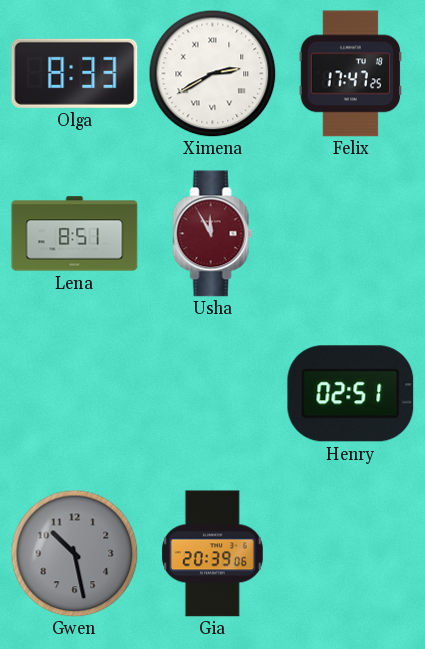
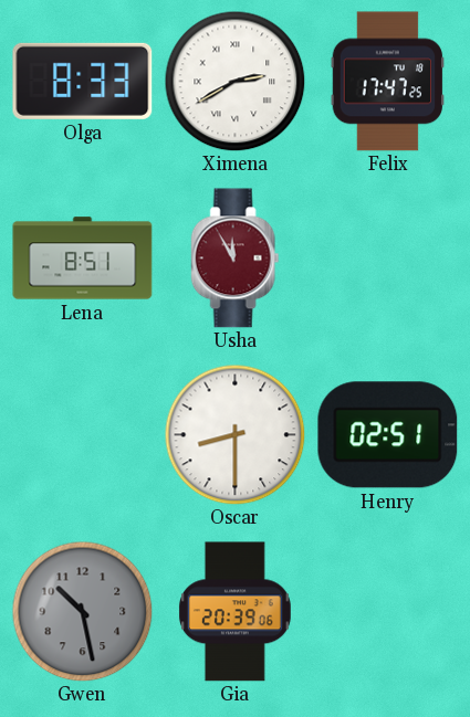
Oscar: none -> 8:30 (234, 434)
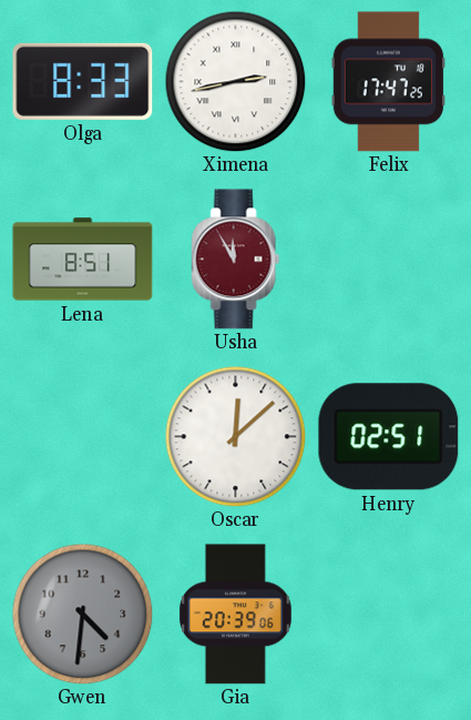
Ximena: 2:40 -> 2:43 (235, 81)
Oscar: 8:30 -> 12:08 (235, 436)
Gwen: 10:28 -> 4:31 (82, 613)
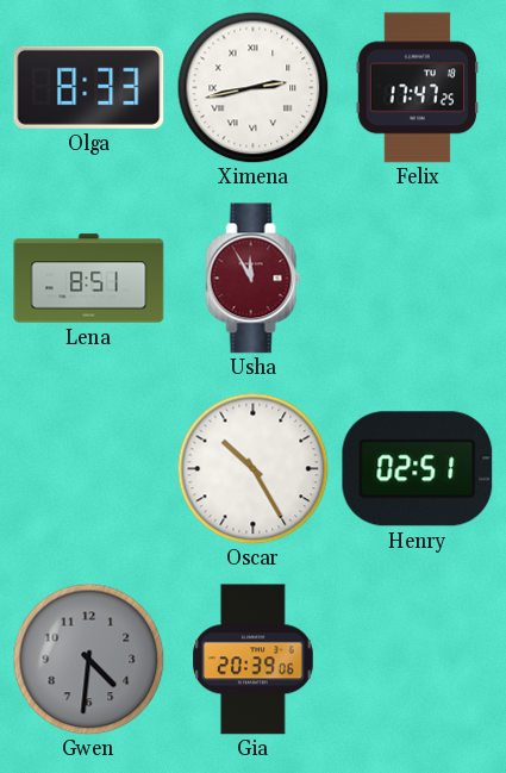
Oscar: 12:08 -> 10:25 (252, 468)
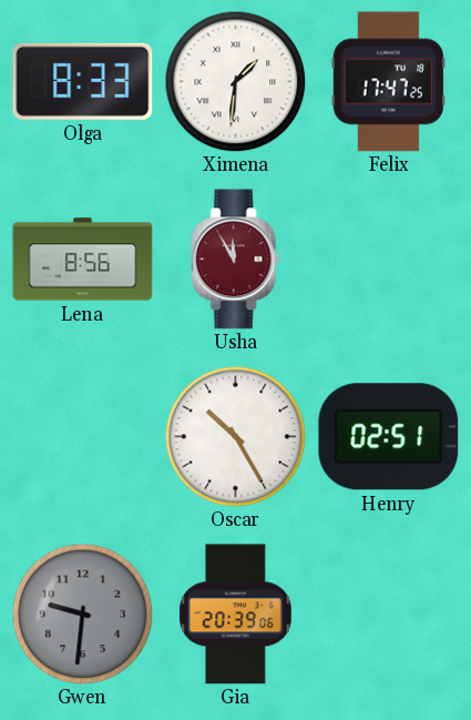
Ximena: 2:43 -> 1:31 (235, 81)
Lena: 8:51 -> 8:56 (83, 260)
Gwen: 4:31 -> 9:31 (82, 613)
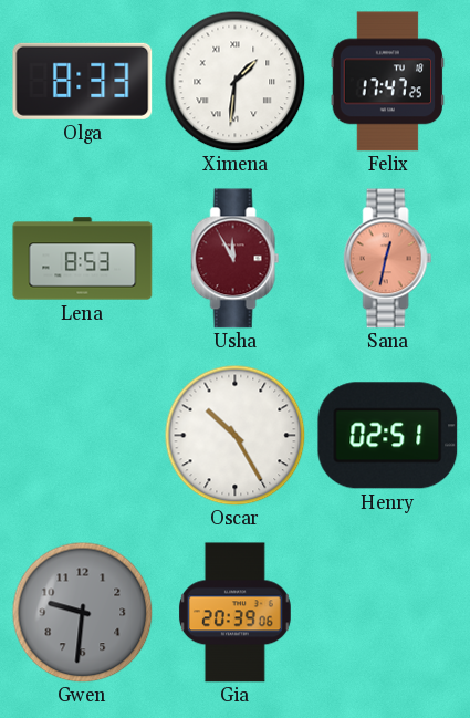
Lena: 8:56 -> 8:53 (83, 259)
Sana: none -> 12:32 (388, 259)
